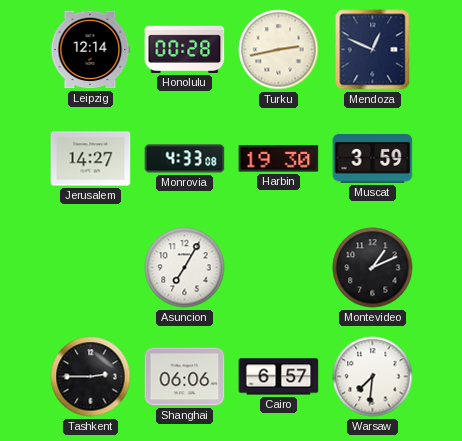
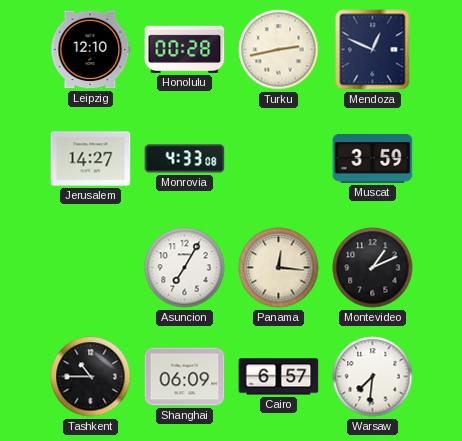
Leipzig: 12:14 -> 12:10 (91, 50)
Harbin: 19:30 -> none (279, 159)
Panama: none -> 12:16 (279, 268)
Tashkent: 2:45 -> 10:45 (91, 377)
Shanghai: 06:06 -> 06:09 (185, 377)
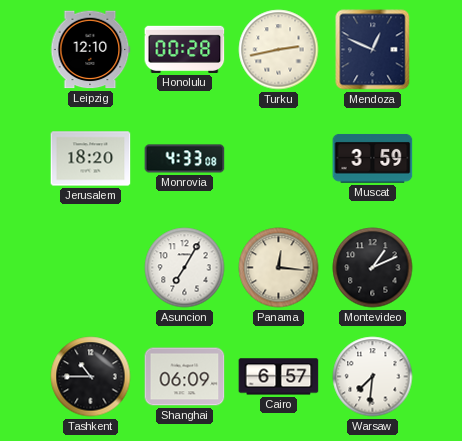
Jerusalem: 14:27 -> 18:20 (91, 159)
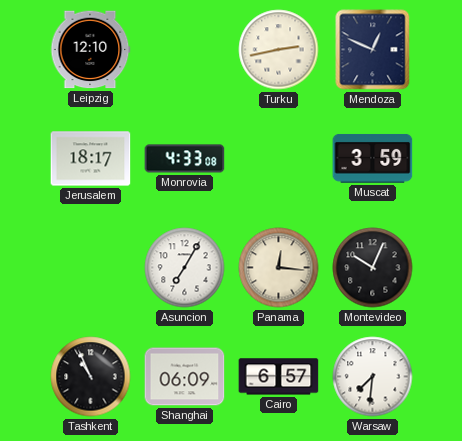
Honolulu: 00:28 -> none (185, 49)
Jerusalem: 18:20 -> 18:17 (91, 159)
Montevideo: 1:11 -> 10:04 (373, 268)
Tashkent: 10:45 -> 10:56 (91, 377)
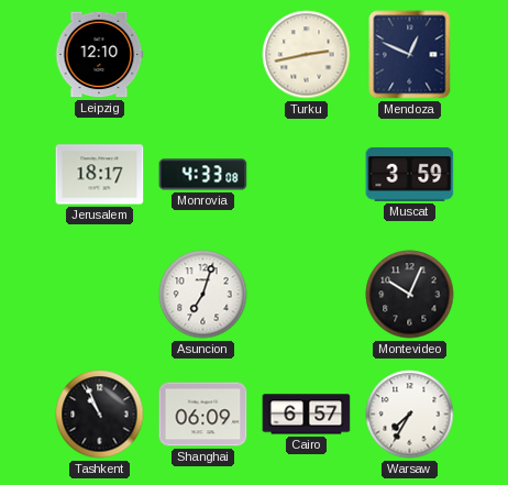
Asuncion: 7:05 -> 7:03 (203, 295)
Panama: 12:16 -> none (279, 268)
Warsaw: 7:31 -> 7:35 (410, 415)
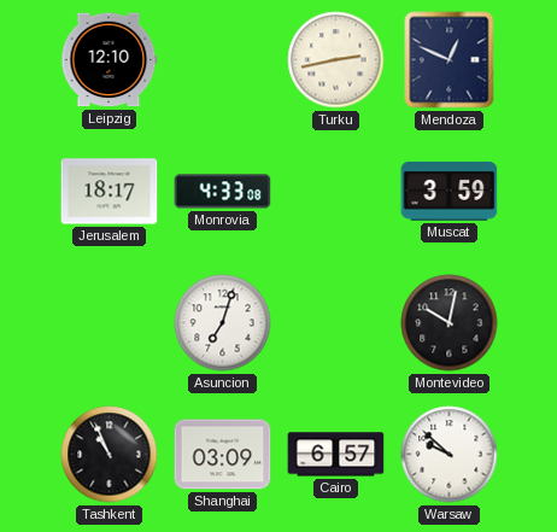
Montevideo: 10:04 -> 10:02 (450, 323)
Shanghai: 06:09 -> 03:09 (223, 455)
Warsaw: 7:35 -> 9:52 (450, 455)
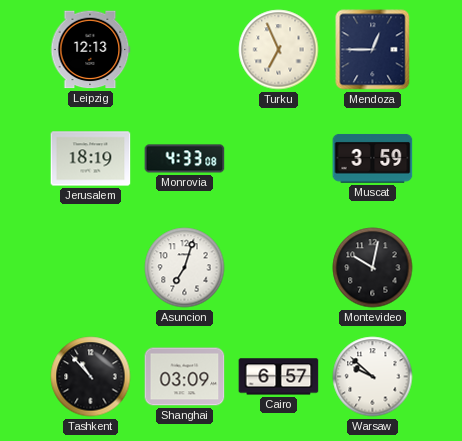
Leipzig: 12:10 -> 12:13 (91, 50)
Turku: 2:43 -> 6:56 (279, 50)
Mendoza: 12:49 -> 12:45 (373, 50)
Jerusalem: 18:17 -> 18:19 (91, 159)
Tashkent: 10:56 -> 10:53 (91, 377)
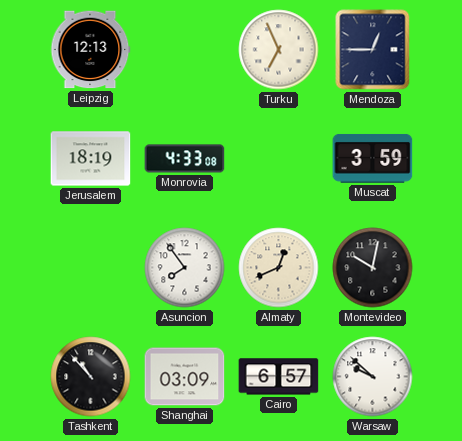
Asuncion: 7:03 -> 7:54 (185, 268)
Almaty: none -> 12:41 (279, 268)
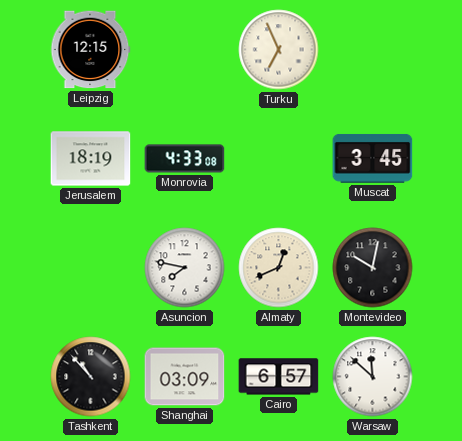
Leipzig: 12:13 -> 12:15 (91, 50)
Mendoza: 12:45 -> none (373, 50)
Muscat: 3:59 -> 3:45 (373, 159)
Asuncion: 7:54 -> 7:47 (185, 268)
Warsaw: 9:52 -> 11:52 (373, 377)
